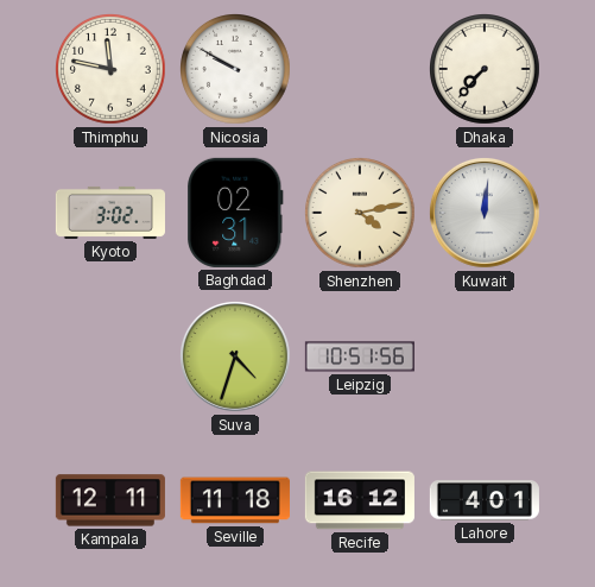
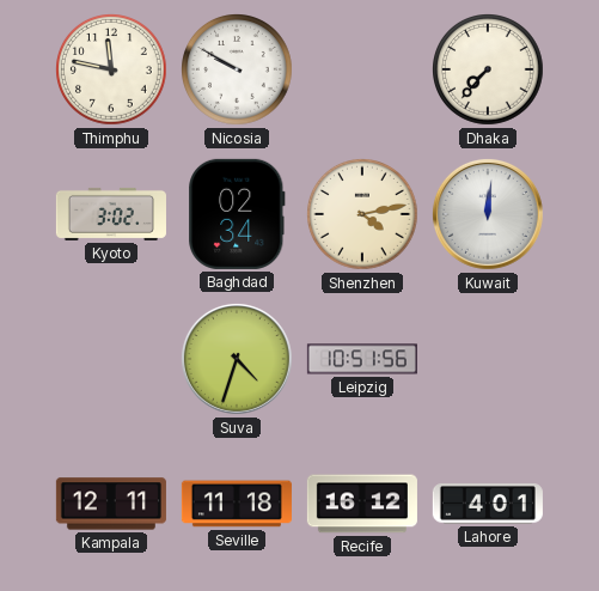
Baghdad: 02:31 -> 02:34 (237, 214)
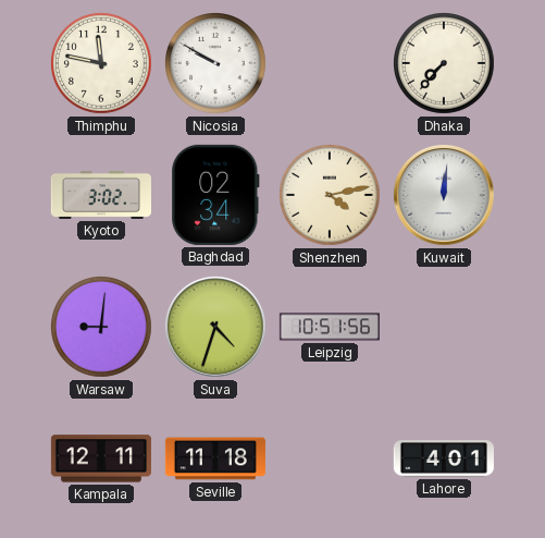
Warsaw: none -> 9:01 (102, 328)
Recife: 16:12 -> none (362, 504)
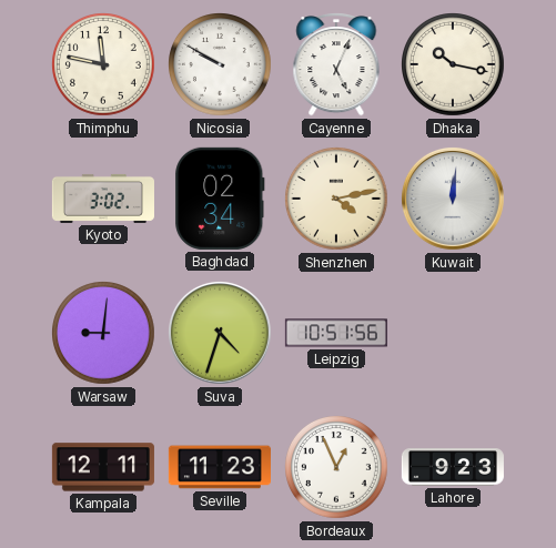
Cayenne: none -> 5:04 (336, 65)
Dhaka: 7:37 -> 10:17 (454, 65)
Seville: 11:18 -> 11:23 (220, 467)
Bordeaux: none -> 12:56 (337, 468)
Lahore: 4:01 -> 9:23 (453, 467)
